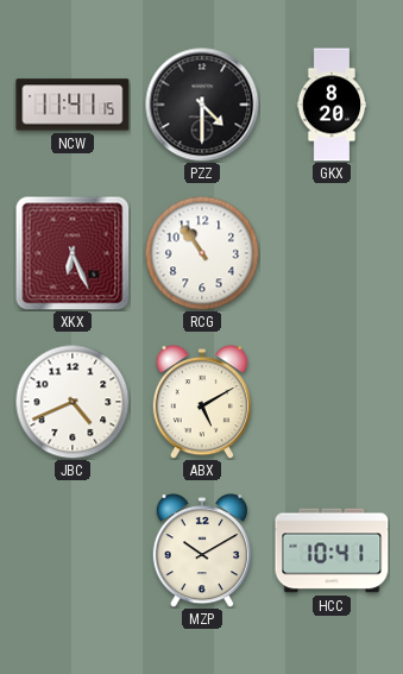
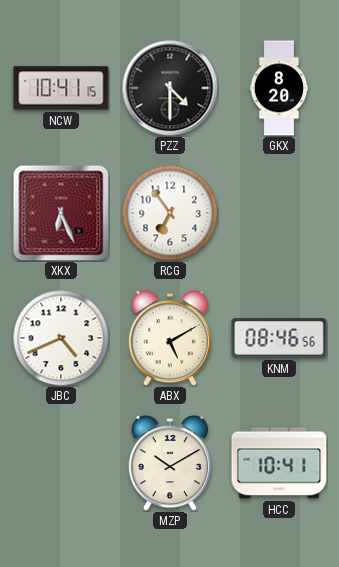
NCW: 11:41 -> 10:41 (61, 88)
RCG: 10:54 -> 6:54 (170, 213)
KNM: none -> 08:46 (279, 338)
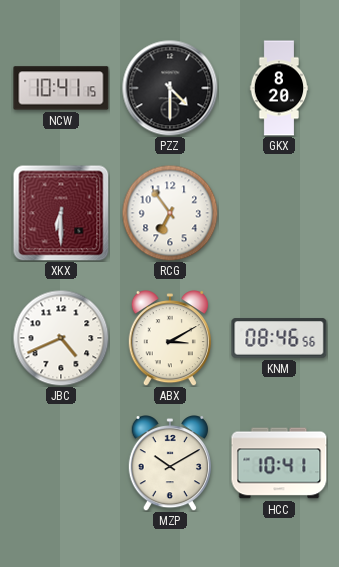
XKX: 6:26 -> 6:30 (61, 213)
ABX: 5:10 -> 3:10 (170, 339)
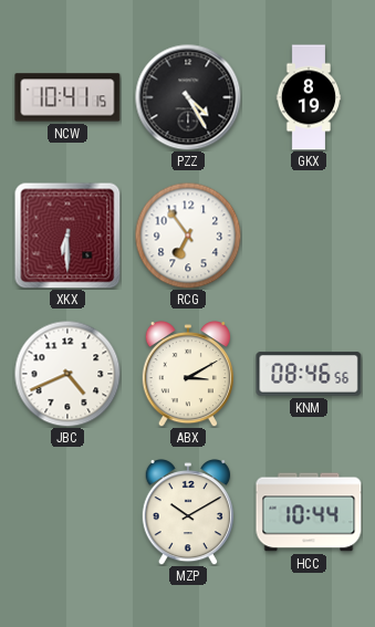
PZZ: 4:30 -> 4:25 (188, 97)
GKX: 8:20 -> 8:19 (309, 97)
HCC: 10:41 -> 10:44 (309, 512)
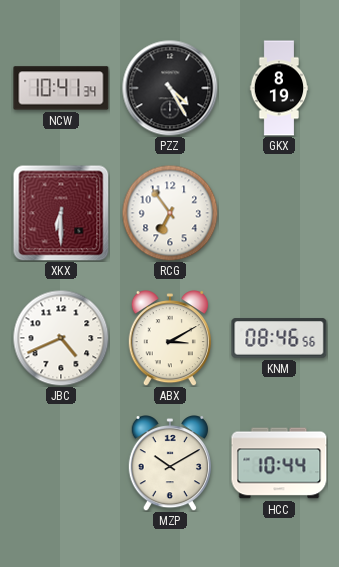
NCW: 10:41:15 -> 10:41:34 (61, 88)
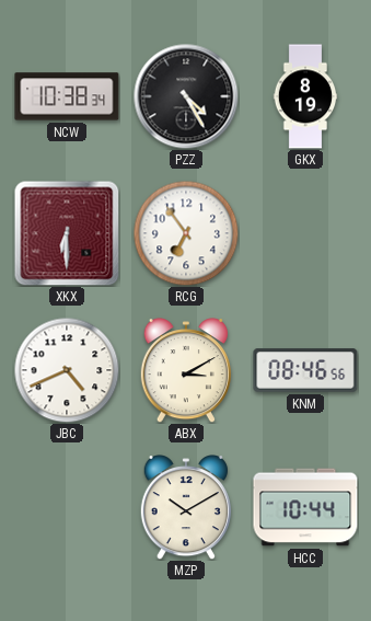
NCW: 10:41 -> 10:38 (67, 96)
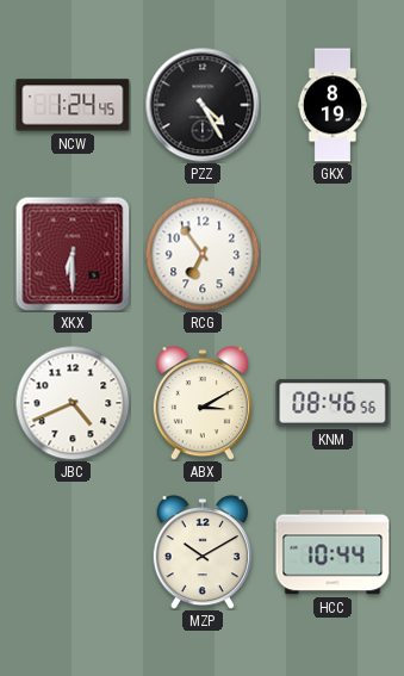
NCW: 10:38 -> 1:24 (73, 105)
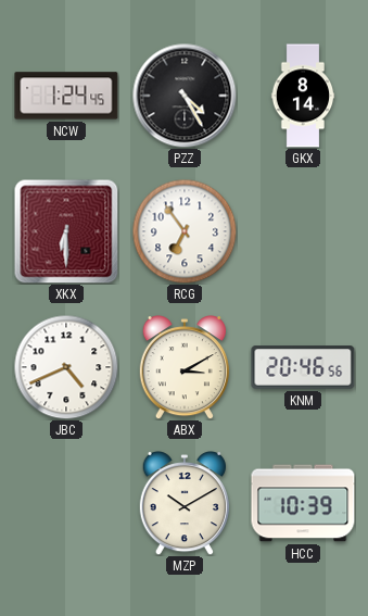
GKX: 8:19 -> 8:14 (303, 96)
KNM: 08:46 -> 20:46 (303, 367)
HCC: 10:44 -> 10:39 (303, 503)
